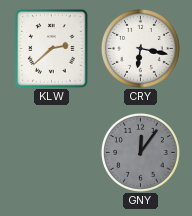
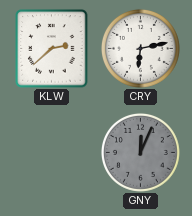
CRY: 6:17 -> 6:13 (140, 48)
GNY: 12:06 -> 12:04 (140, 152)
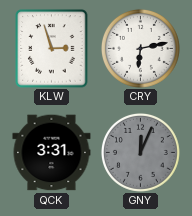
KLW: 2:38 -> 2:57 (52, 49)
QCK: none -> 3:31 (52, 153)
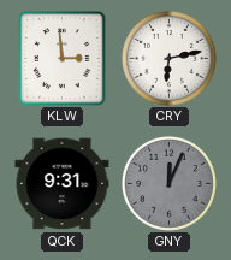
KLW: 2:57 -> 2:59 (63, 59)
QCK: 3:31 -> 9:31 (63, 184)
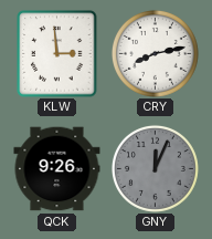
CRY: 6:13 -> 8:13 (155, 53)
QCK: 9:31 -> 9:26 (57, 169)
